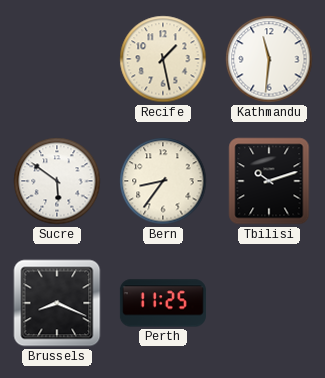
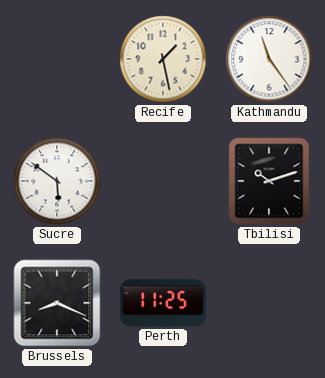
Kathmandu: 11:31 -> 11:24 (269, 59)
Bern: 8:36 -> none (163, 181)
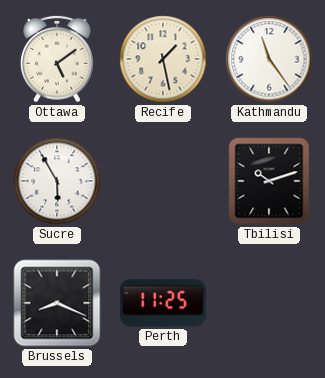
Ottawa: none -> 5:09 (57, 59)
Sucre: 5:51 -> 5:55 (57, 181)
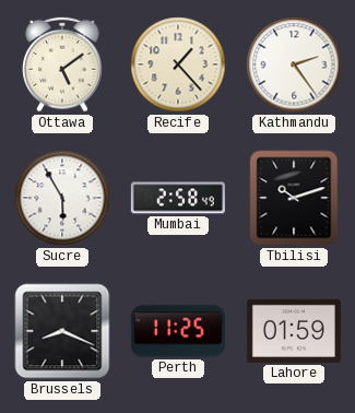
Recife: 1:28 -> 1:23 (178, 64)
Kathmandu: 11:24 -> 2:24 (294, 64)
Mumbai: none -> 2:58 (178, 198)
Lahore: none -> 01:59 (294, 331)
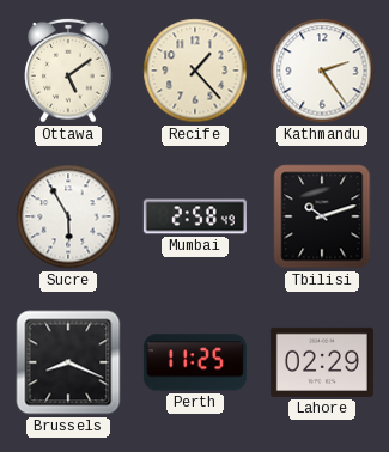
Lahore: 01:59 -> 02:29 (322, 362)
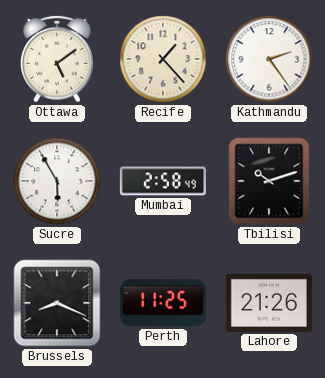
Lahore: 02:29 -> 21:26 (269, 303)
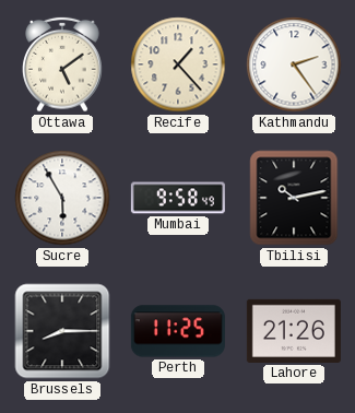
Mumbai: 2:58 -> 9:58 (178, 198)
Tbilisi: 10:12 -> 10:13 (294, 198)
Brussels: 8:19 -> 8:15 (62, 331)
